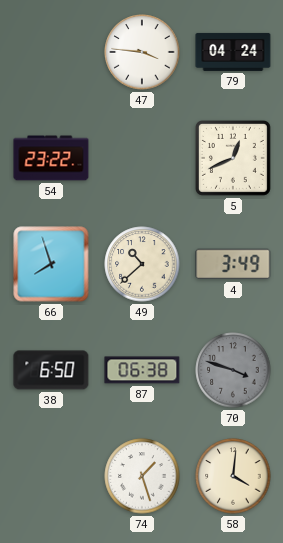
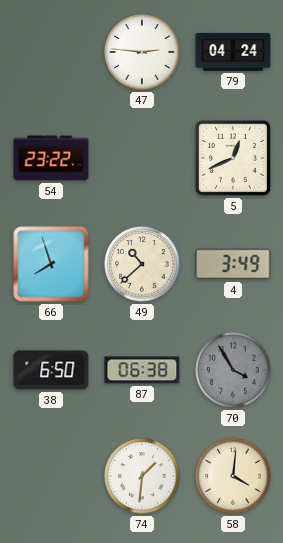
47: 3:46 -> 2:46 (142, 52)
70: 3:48 -> 3:55 (233, 370)
74: 1:27 -> 1:31 (142, 476)
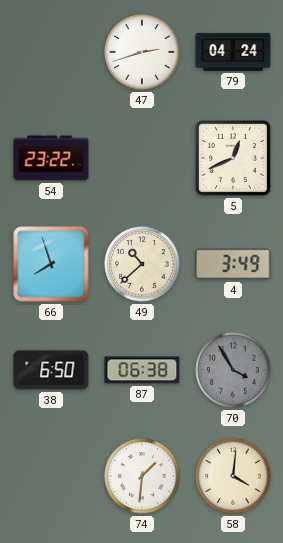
47: 2:46 -> 2:42 (142, 52)
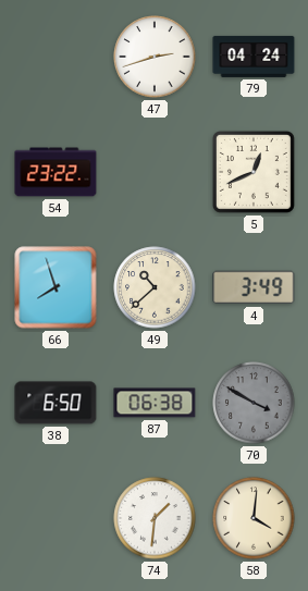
70: 3:55 -> 3:50 (254, 403)
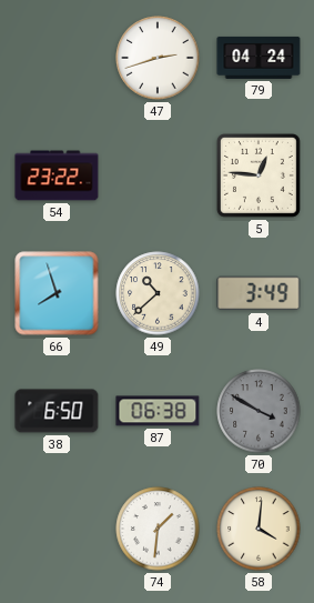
5: 12:41 -> 12:46 (259, 175)
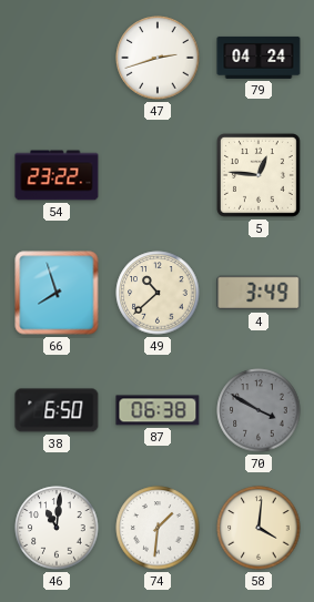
46: none -> 11:01 (57, 528)
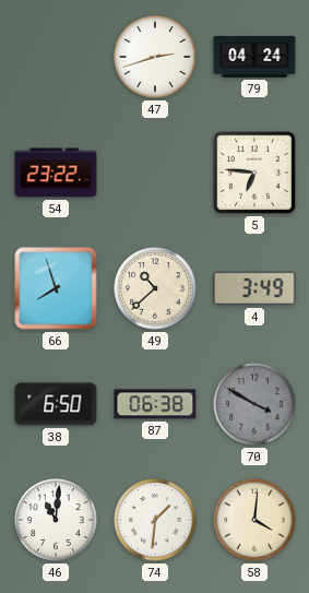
5: 12:46 -> 6:46 (254, 173)
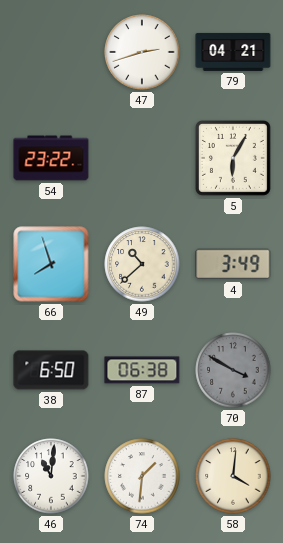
79: 04:24 -> 04:21 (233, 52)
5: 6:46 -> 6:05 (233, 158)
